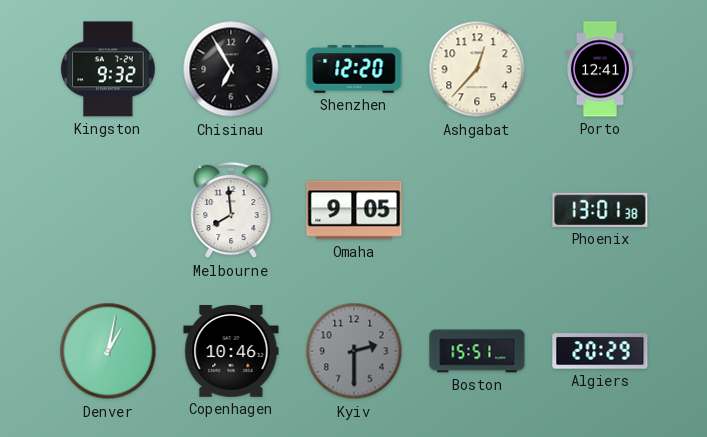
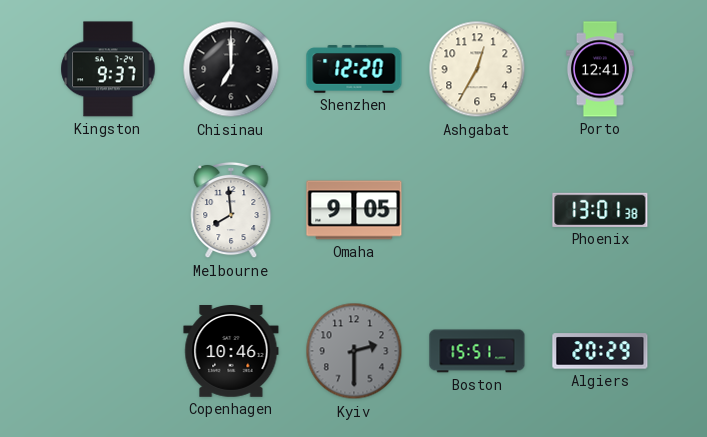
Kingston: 9:32 -> 9:37 (108, 69)
Chisinau: 6:55 -> 7:00 (231, 69)
Ashgabat: 12:37 -> 12:35 (477, 69)
Denver: 1:02 -> none (108, 351)
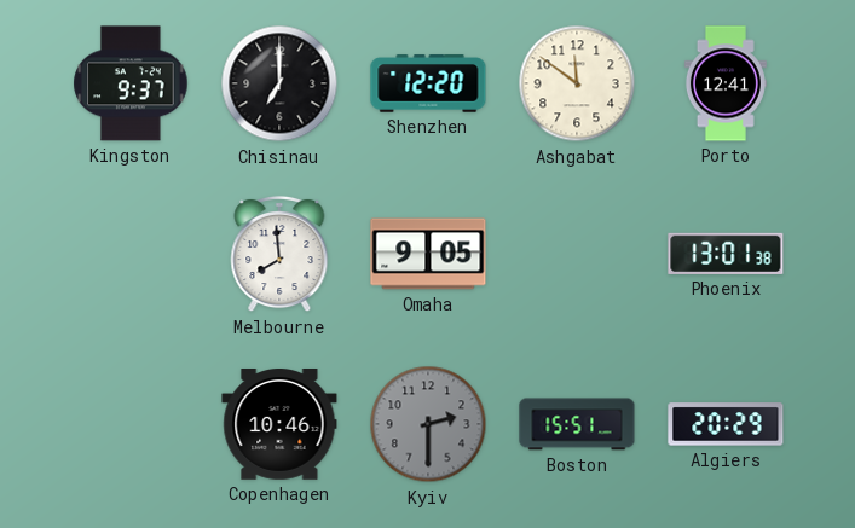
Ashgabat: 12:35 -> 11:51 (577, 83)
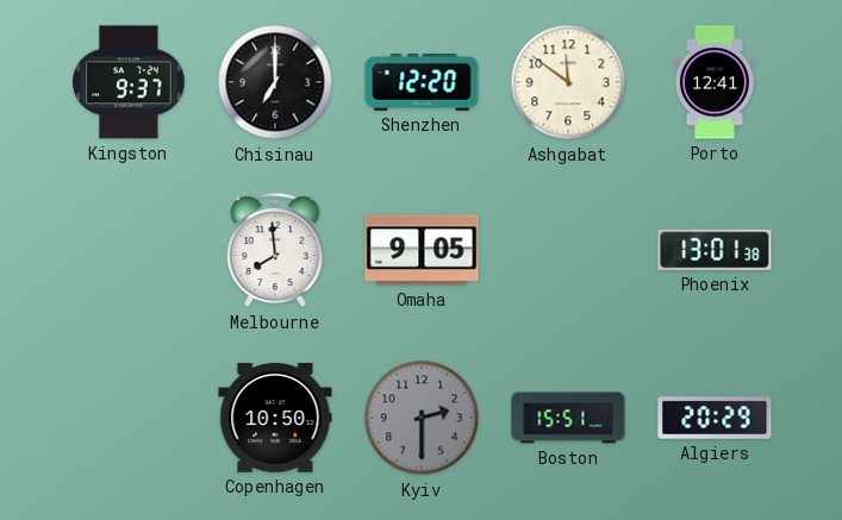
Copenhagen: 10:46 -> 10:50 (275, 419)
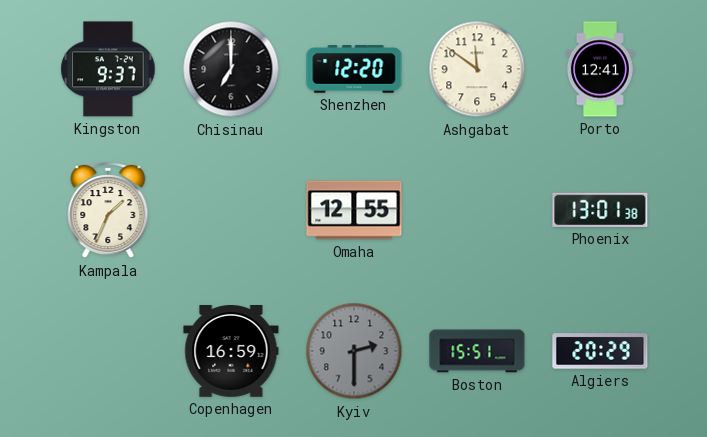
Kampala: none -> 1:34 (108, 210)
Melbourne: 7:59 -> none (275, 250)
Omaha: 9:05 -> 12:55 (354, 210)
Copenhagen: 10:50 -> 16:59 (231, 352)
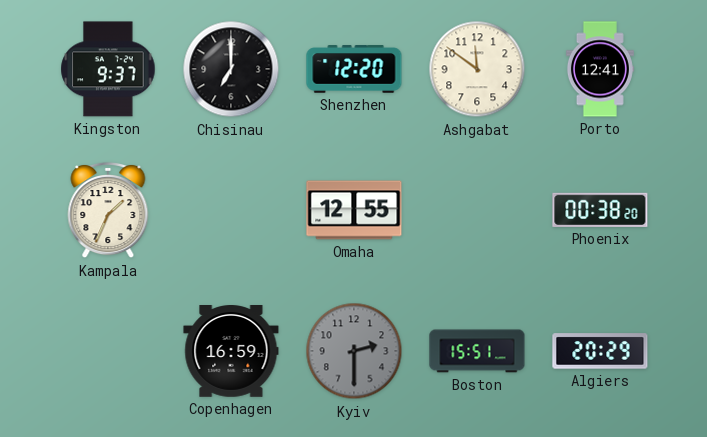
Phoenix: 13:01 -> 00:38 (600, 210)
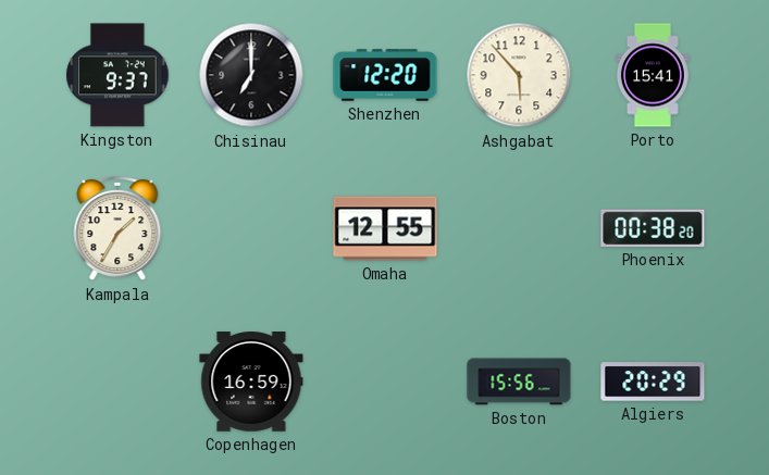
Ashgabat: 11:51 -> 5:53 (519, 75)
Porto: 12:41 -> 15:41 (653, 75)
Kampala: 1:34 -> 1:35 (117, 228)
Kyiv: 2:30 -> none (354, 351)
Boston: 15:51 -> 15:56 (519, 382)
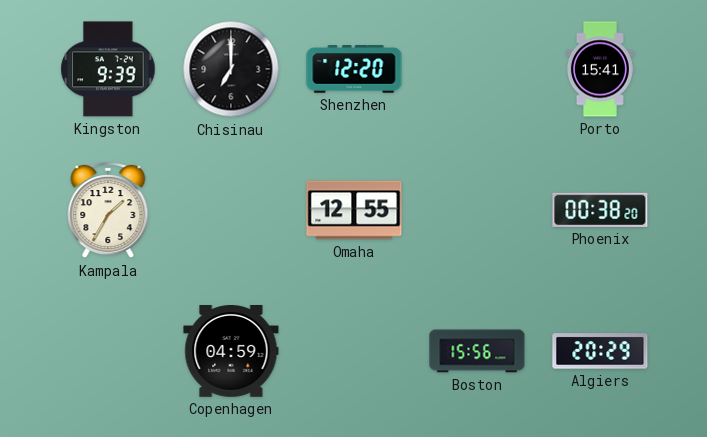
Kingston: 9:37 -> 9:39 (108, 69)
Ashgabat: 5:53 -> none (519, 75)
Copenhagen: 16:59 -> 04:59 (231, 352)
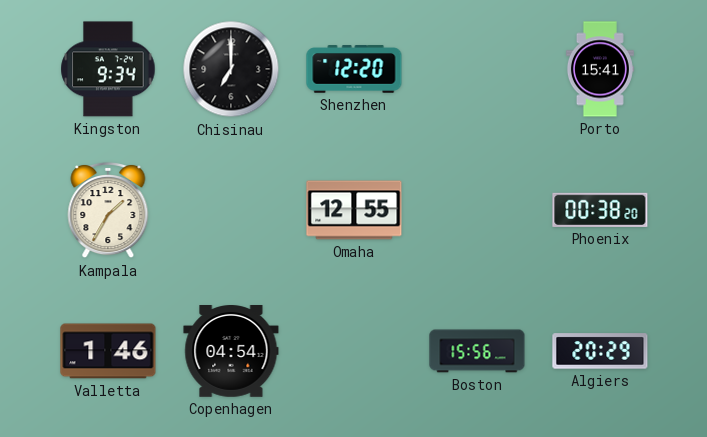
Kingston: 9:39 -> 9:34 (108, 69)
Valletta: none -> 1:46 (108, 351)
Copenhagen: 04:59 -> 04:54 (231, 352)
